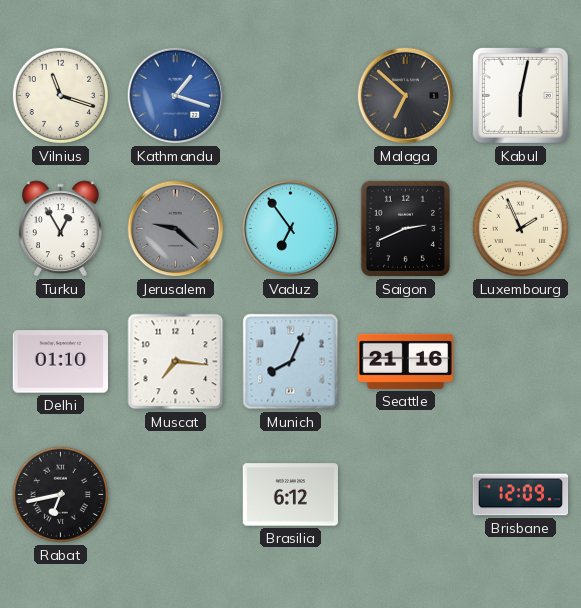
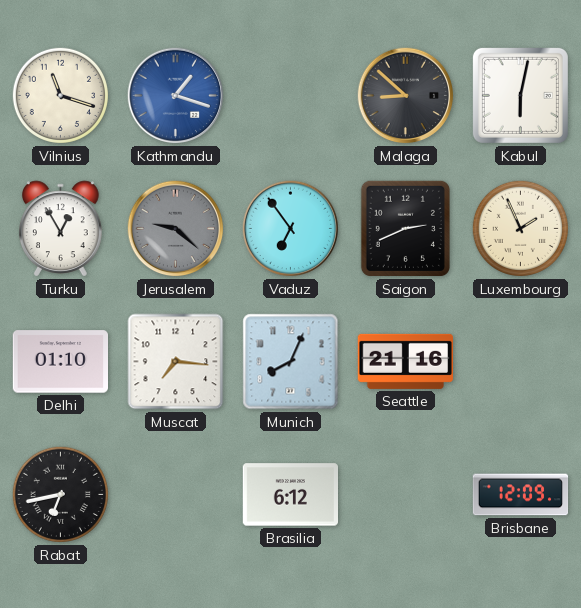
Malaga: 6:52 -> 8:52 (406, 96)
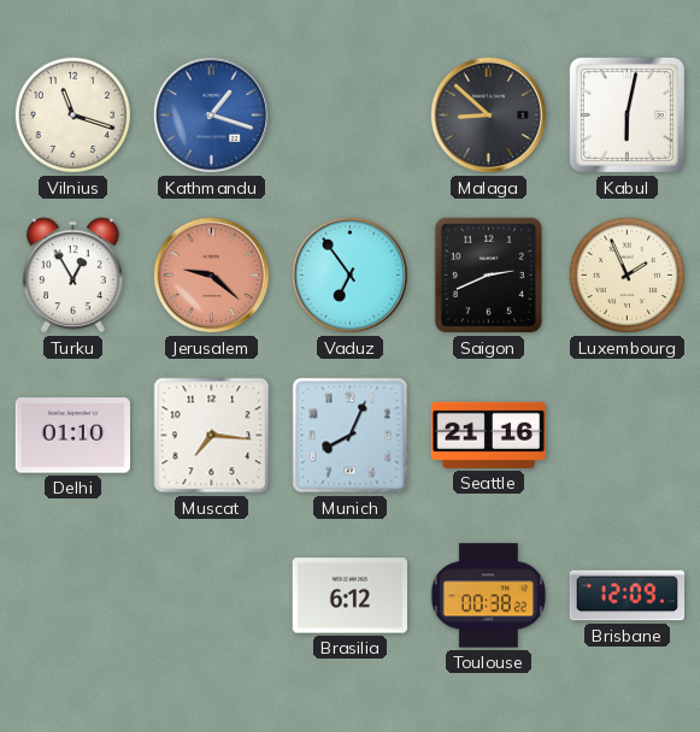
Jerusalem dial: grey -> salmon (212, 276)
Rabat: 6:43 -> none (60, 494)
Toulouse: none -> 00:38 (488, 596)
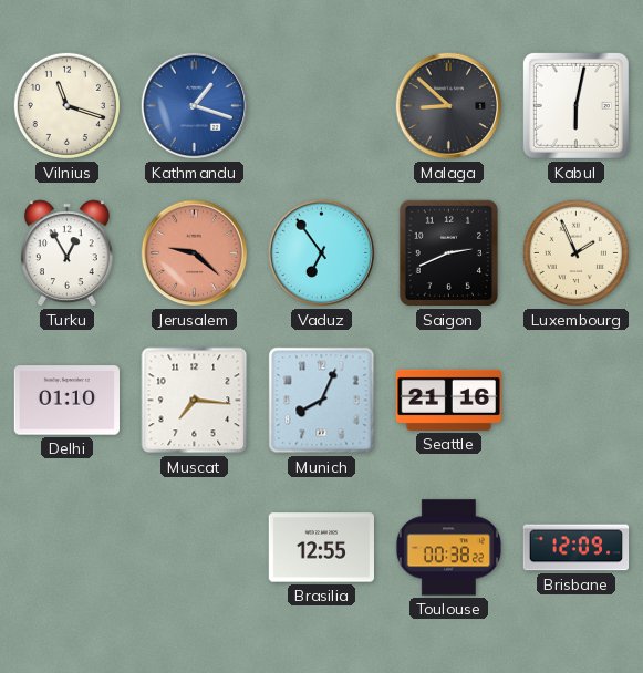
Brasilia: 6:12 -> 12:55 (321, 548)
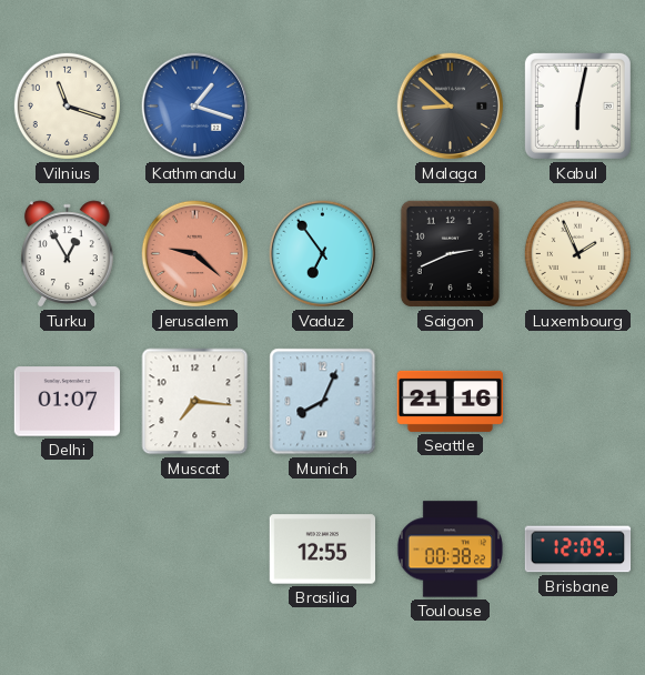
Delhi: 01:10 -> 01:07 (67, 402)
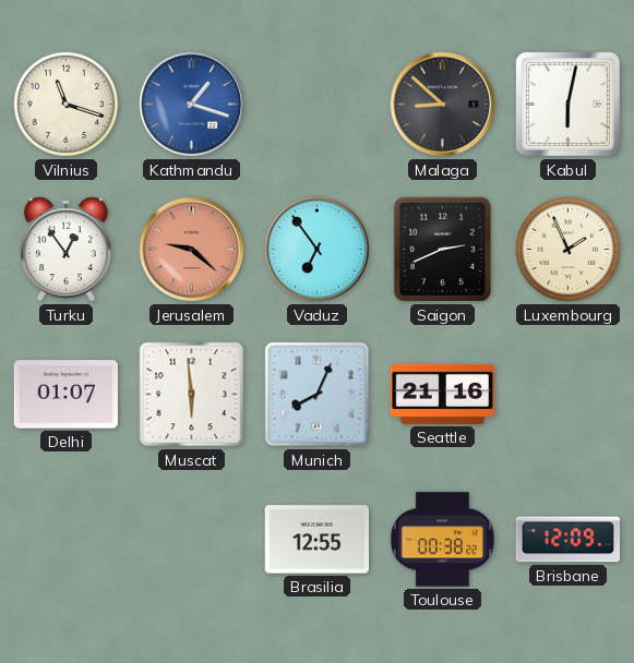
Turku: 12:55 -> 12:54 (65, 250)
Muscat: 7:16 -> 5:59 (192, 395)
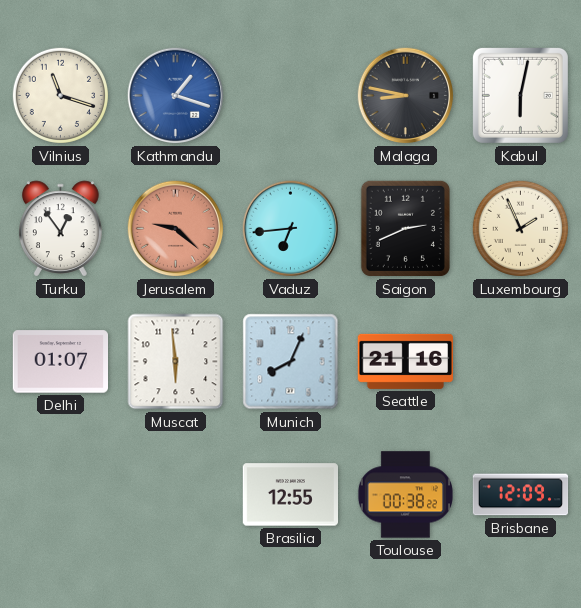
Malaga: 8:52 -> 8:47 (406, 96)
Vaduz: 6:54 -> 6:44 (291, 229)
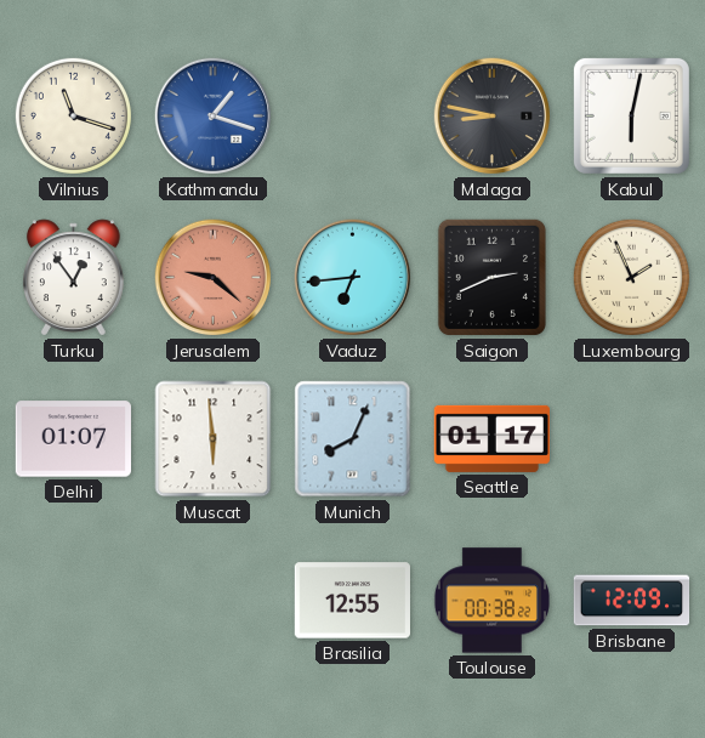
Seattle: 21:16 -> 01:17 (491, 438)
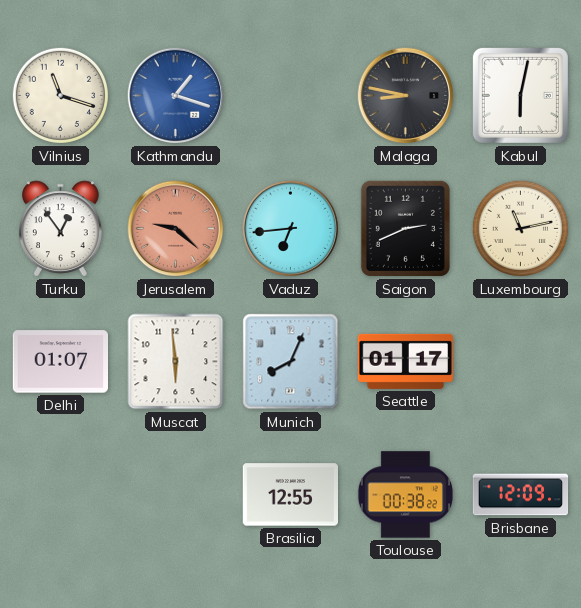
Luxembourg: 1:56 -> 11:13 (520, 228)
